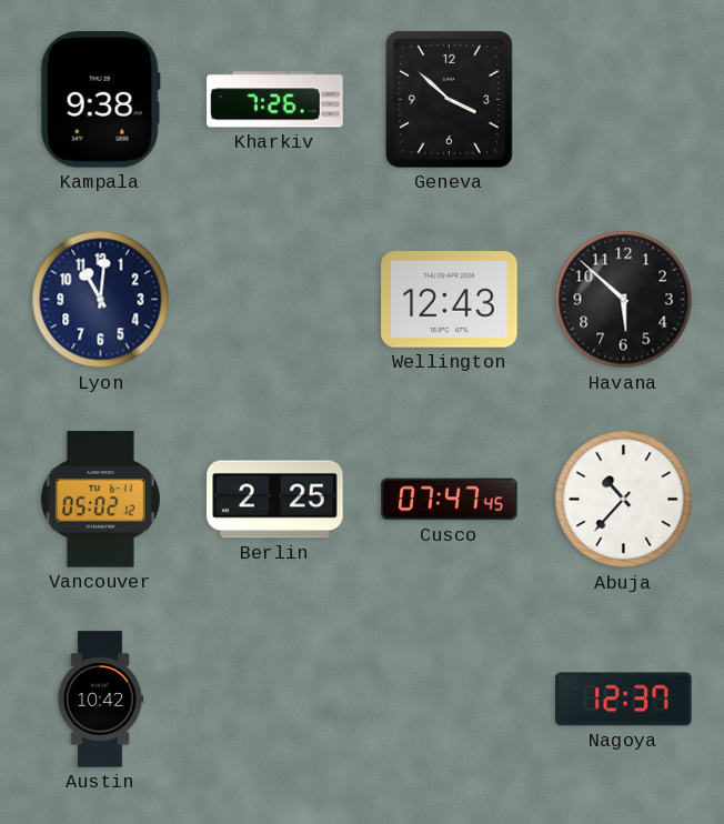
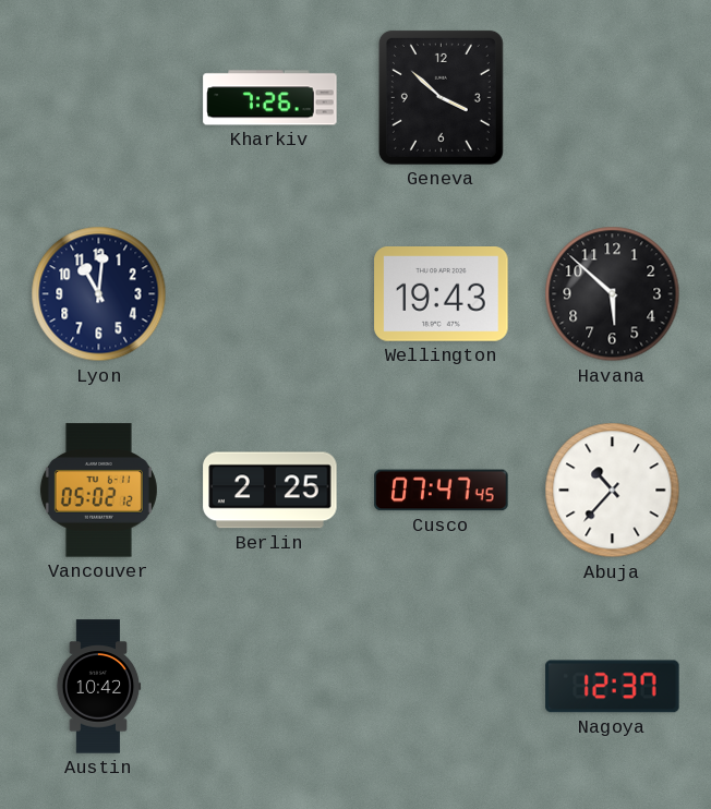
Kampala: 9:38 -> none (100, 100)
Wellington: 12:43 -> 19:43 (442, 294)
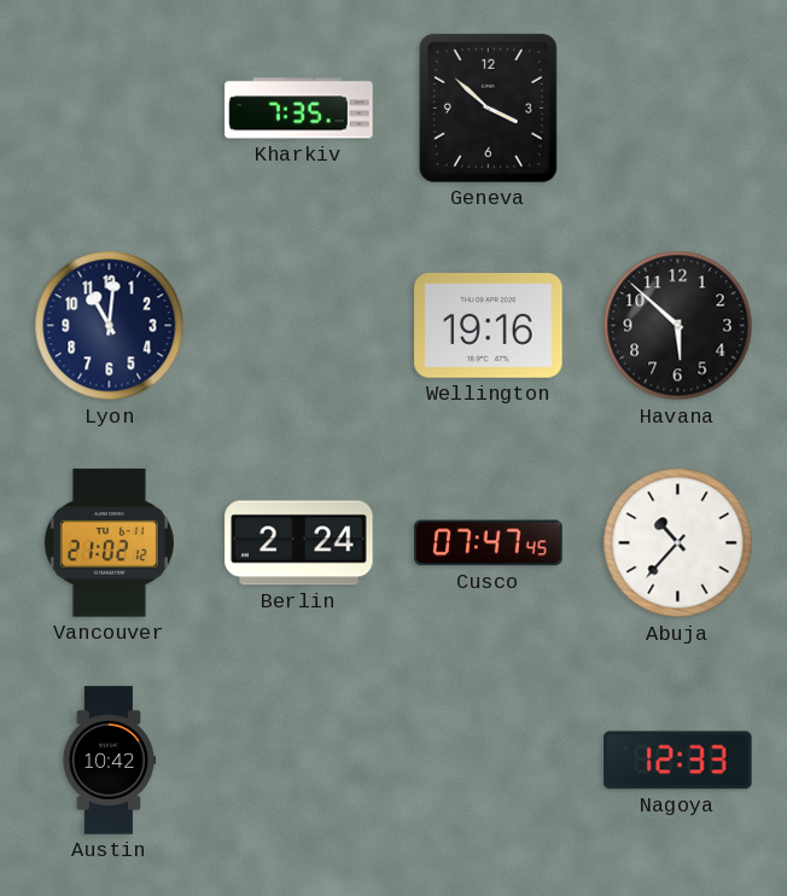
Kharkiv: 7:26 -> 7:35 (299, 109)
Wellington: 19:43 -> 19:16 (489, 326)
Vancouver: 05:02 -> 21:02 (109, 543)
Berlin: 2:25 -> 2:24 (299, 543)
Nagoya: 12:37 -> 12:33 (678, 761)
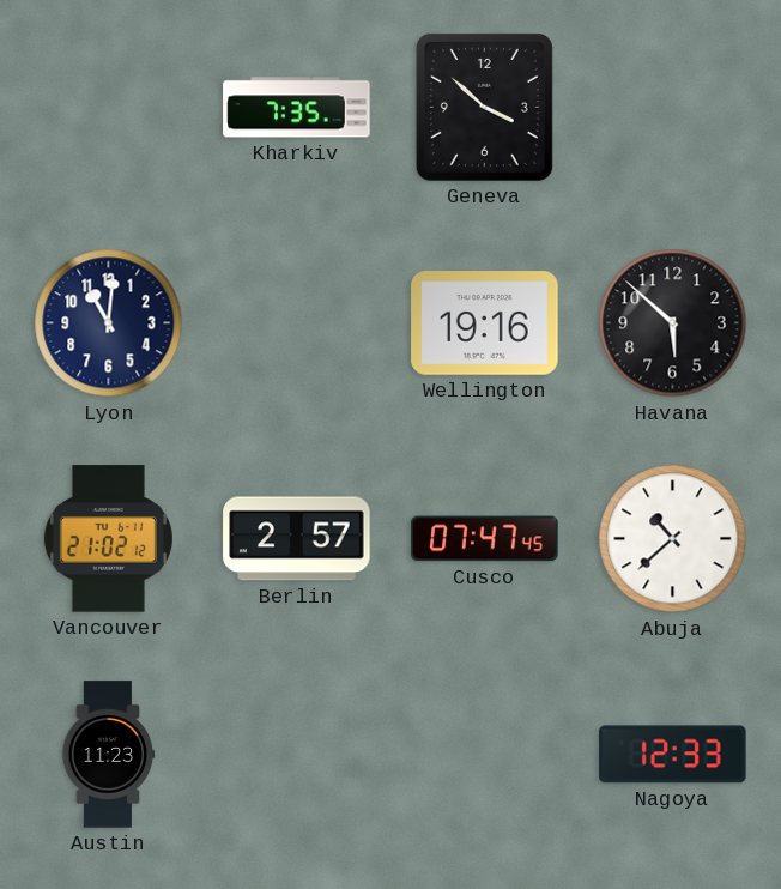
Berlin: 2:24 -> 2:57 (297, 539)
Abuja: 10:37 -> 10:38 (673, 539)
Austin: 10:42 -> 11:23 (108, 755)
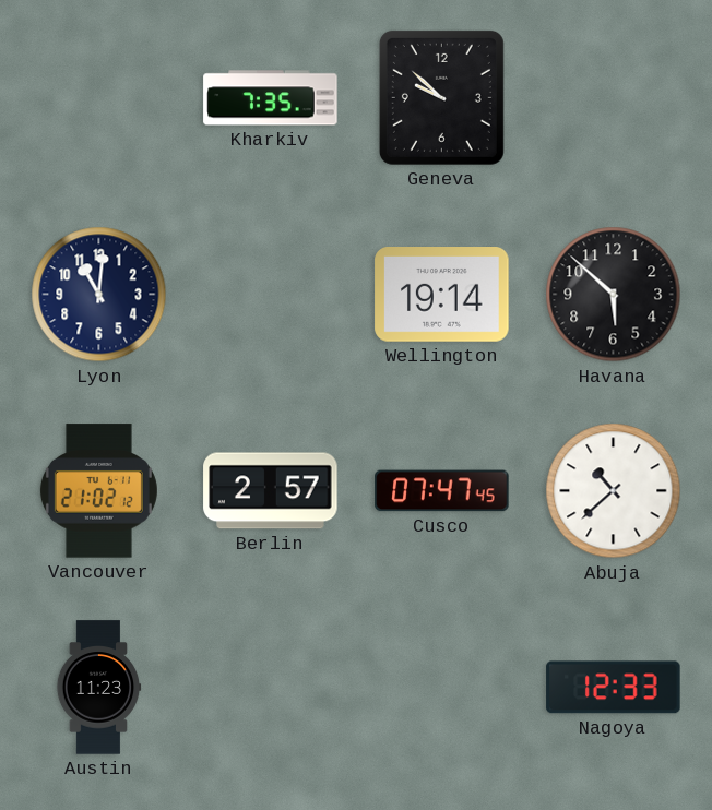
Geneva: 3:52 -> 9:52 (441, 97)
Wellington: 19:16 -> 19:14 (442, 295)
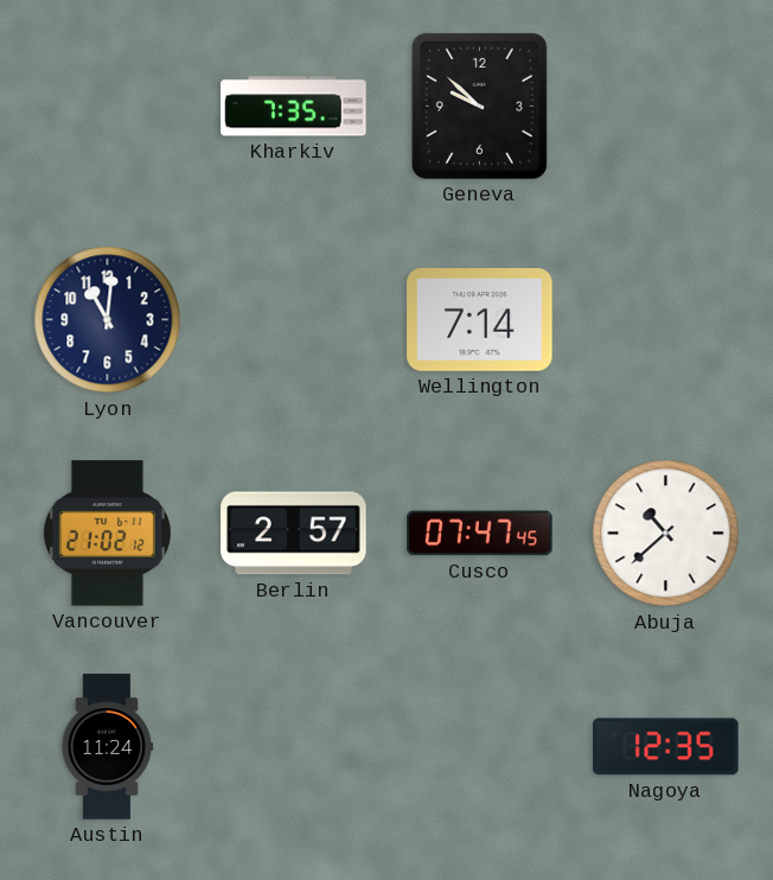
Wellington: 19:14 -> 7:14 (480, 320)
Havana: 5:52 -> none (614, 295)
Austin: 11:23 -> 11:24 (107, 747)
Nagoya: 12:33 -> 12:35 (666, 747)
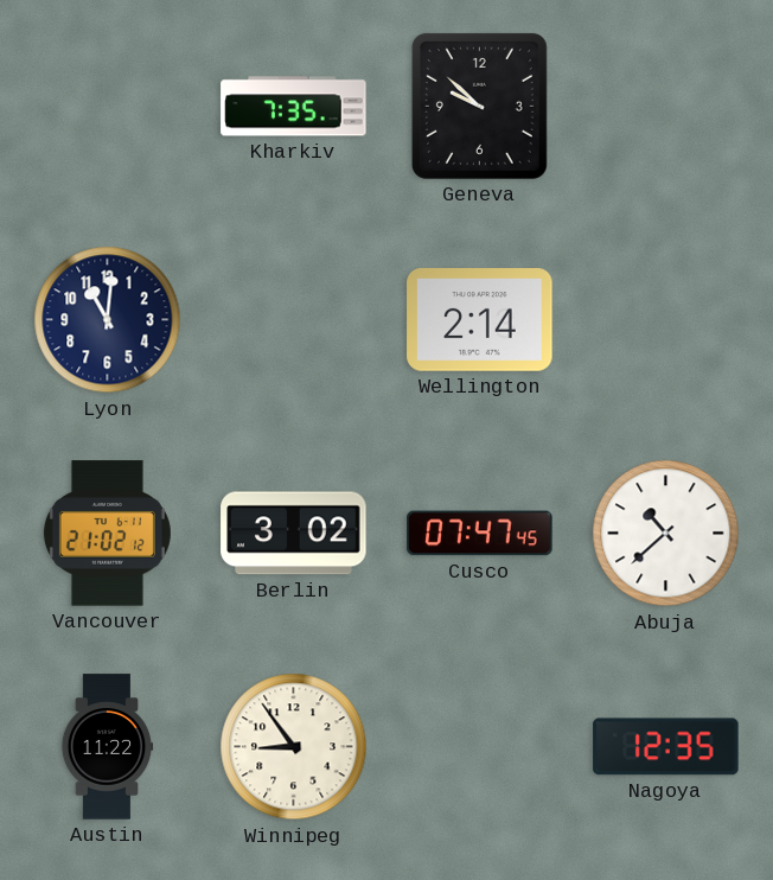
Wellington: 7:14 -> 2:14 (480, 320)
Berlin: 2:57 -> 3:02 (294, 534)
Austin: 11:24 -> 11:22 (107, 747)
Winnipeg: none -> 8:54 (294, 747)
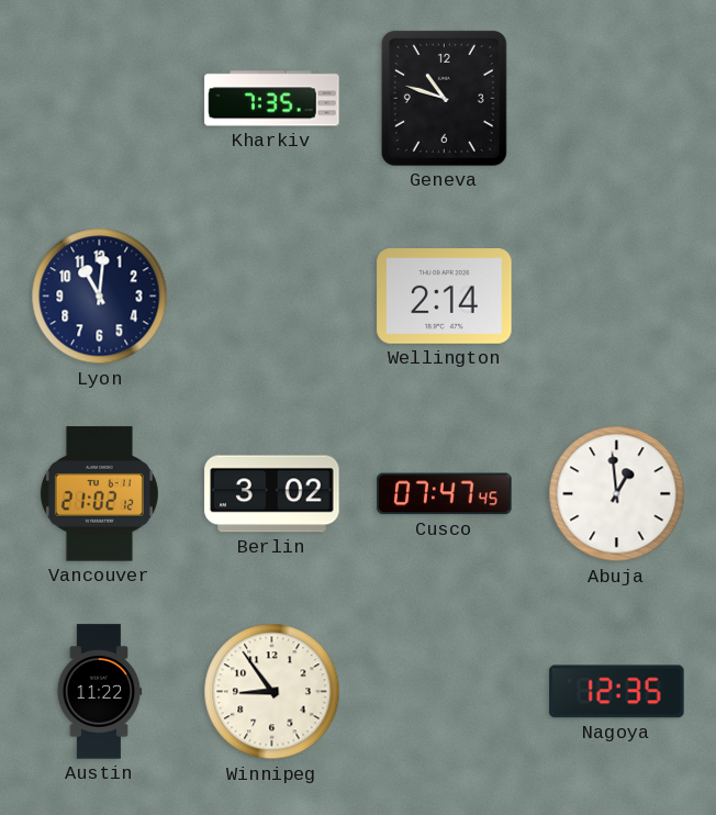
Geneva: 9:52 -> 10:48 (444, 98)
Abuja: 10:38 -> 12:59 (617, 494)
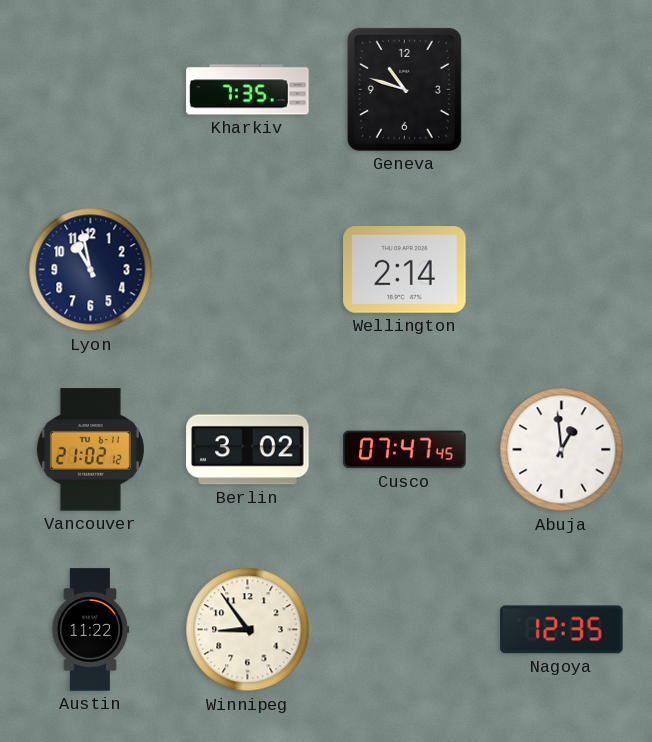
Lyon: 11:01 -> 10:58 (91, 270)
